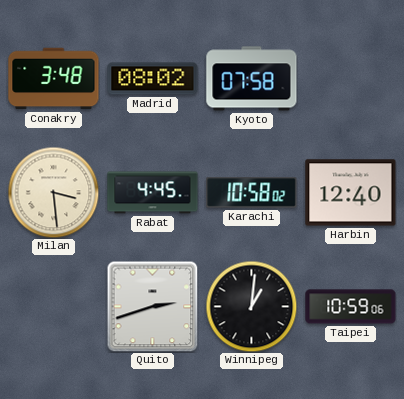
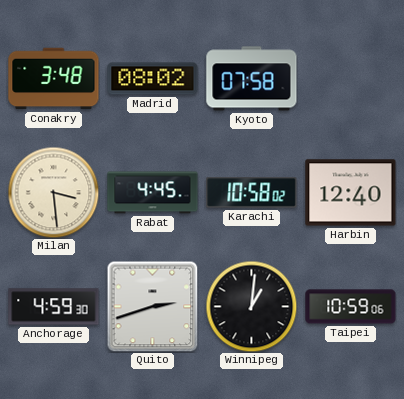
Anchorage: none -> 4:59 (54, 307)
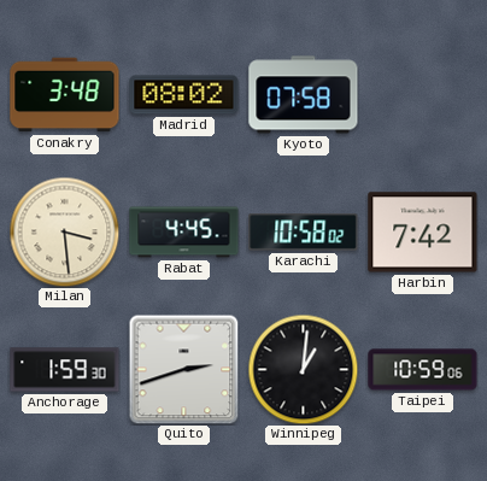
Harbin: 12:40 -> 7:42 (423, 233)
Anchorage: 4:59 -> 1:59 (65, 370)
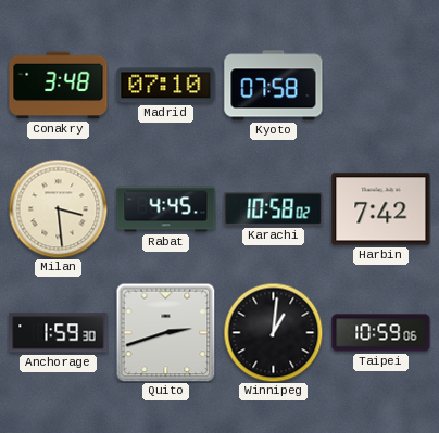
Madrid: 08:02 -> 07:10 (166, 86)
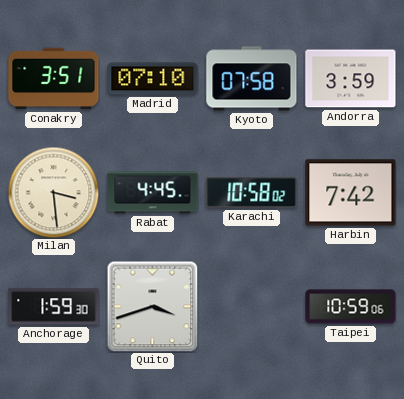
Conakry: 3:48 -> 3:51 (54, 79)
Andorra: none -> 3:59 (351, 79)
Quito: 2:42 -> 3:42 (152, 306)
Winnipeg: 1:01 -> none (273, 332)
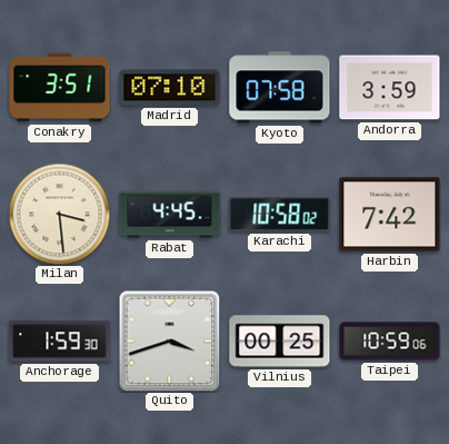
Vilnius: none -> 00:25 (280, 342)
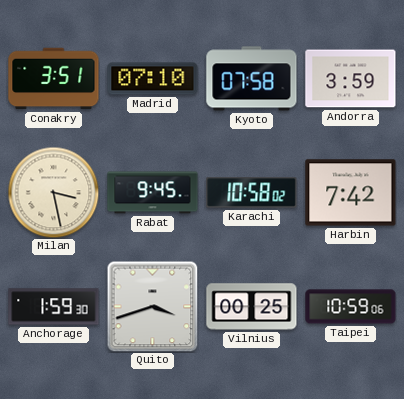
Milan: 3:29 -> 3:28 (53, 192)
Rabat: 4:45 -> 9:45 (153, 193)
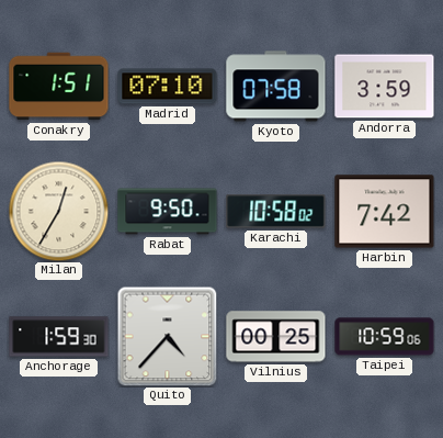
Conakry: 3:51 -> 1:51 (59, 87)
Milan: 3:28 -> 12:35 (58, 211)
Rabat: 9:45 -> 9:50 (168, 212)
Quito: 3:42 -> 4:37 (167, 336)
